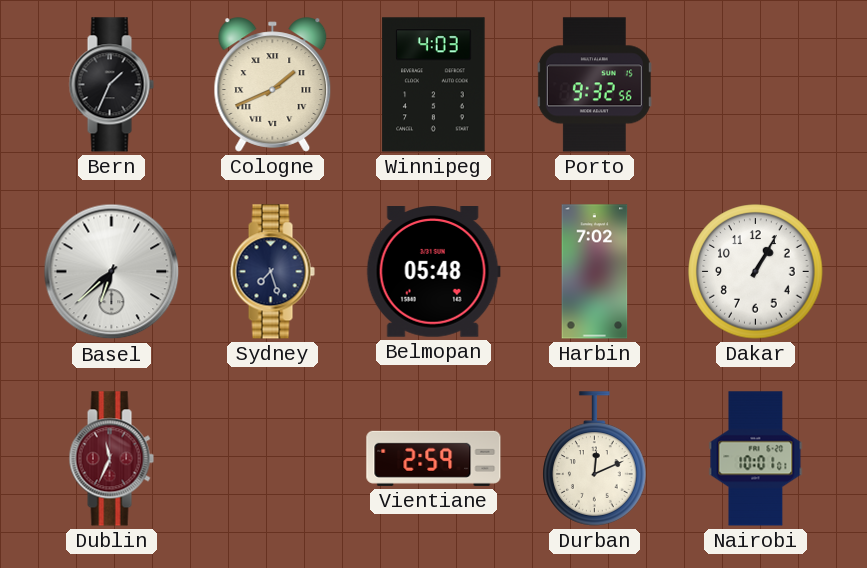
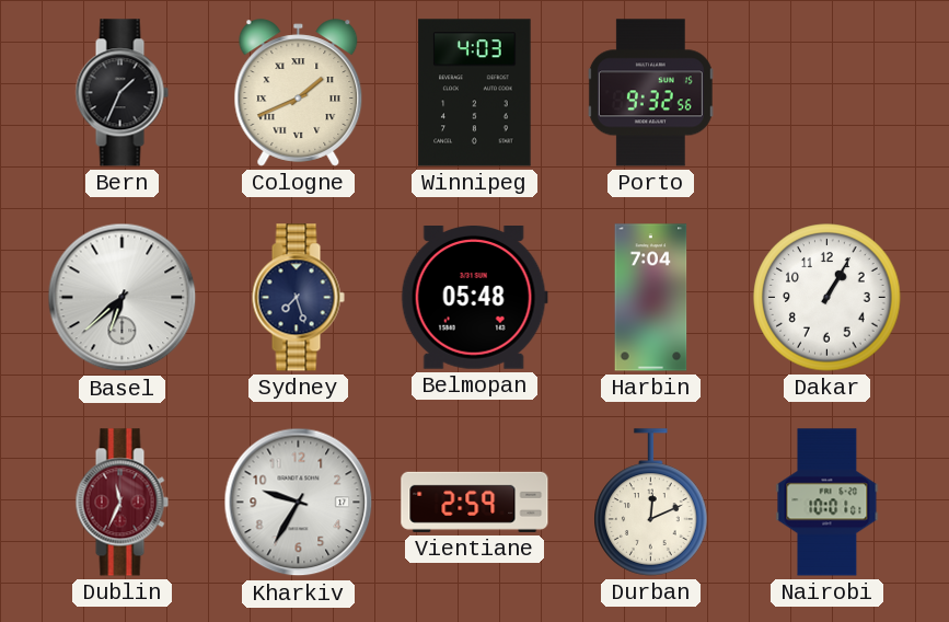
Harbin: 7:02 -> 7:04 (651, 298)
Kharkiv: none -> 9:35 (299, 503)
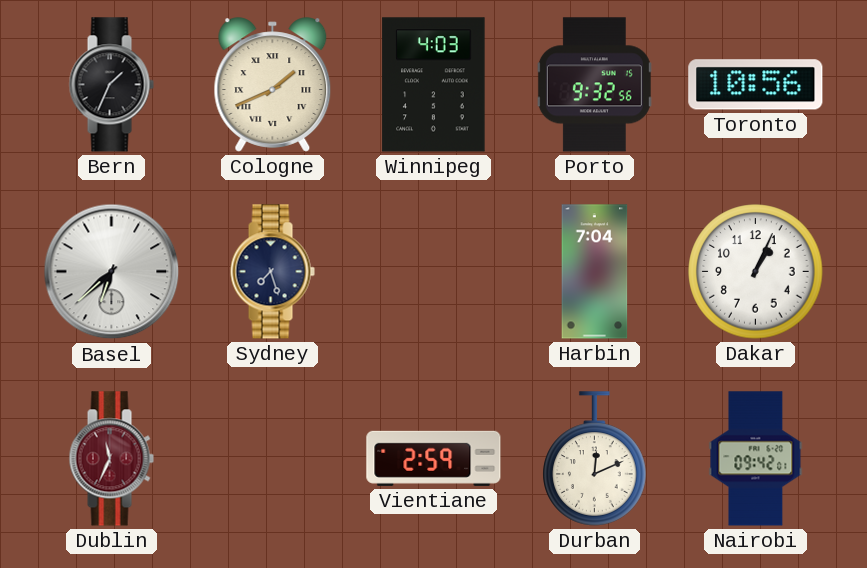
Toronto: none -> 10:56 (756, 85)
Belmopan: 05:48 -> none (474, 298)
Dakar: 1:05 -> 1:04 (756, 272)
Kharkiv: 9:35 -> none (299, 503)
Nairobi: 10:01 -> 09:42 (756, 459)
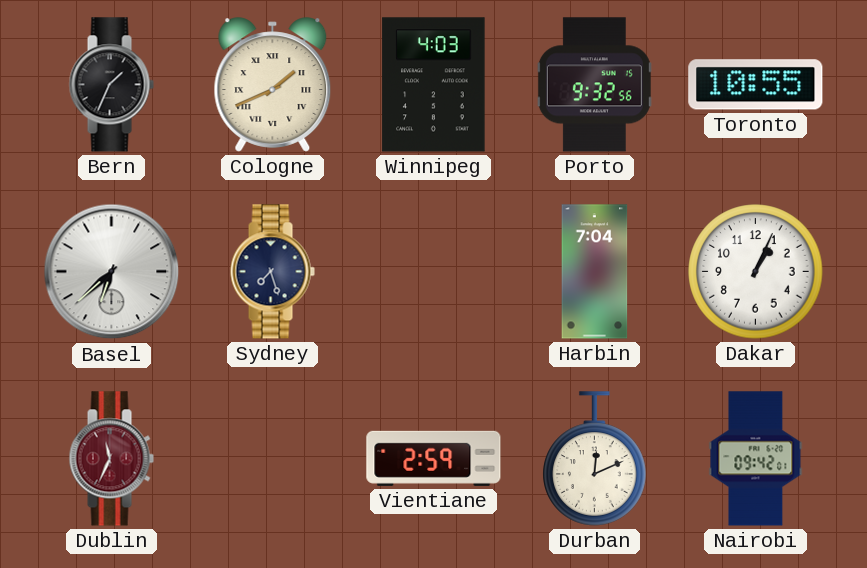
Toronto: 10:56 -> 10:55 (756, 85)
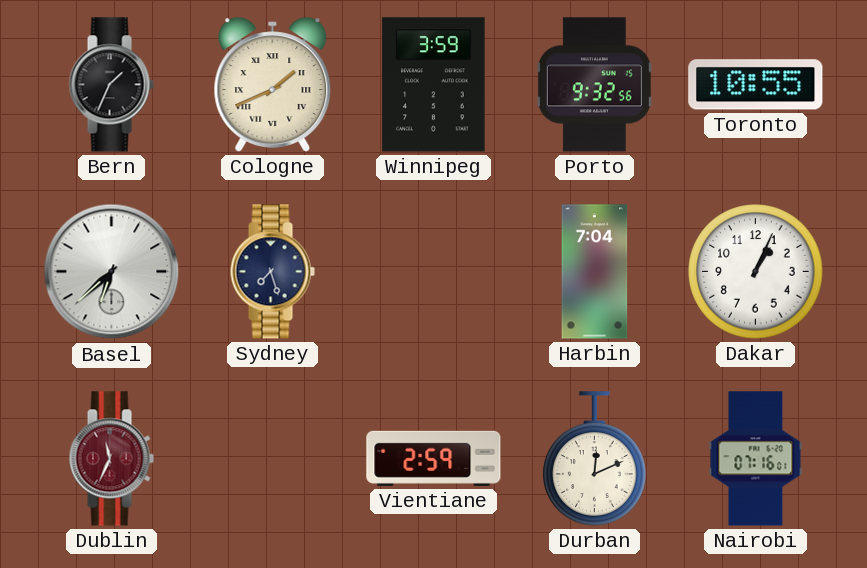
Winnipeg: 4:03 -> 3:59 (434, 85)
Nairobi: 09:42 -> 07:16 (756, 459)
